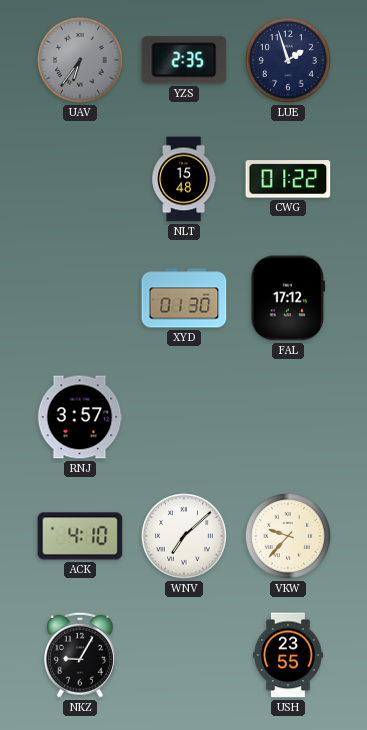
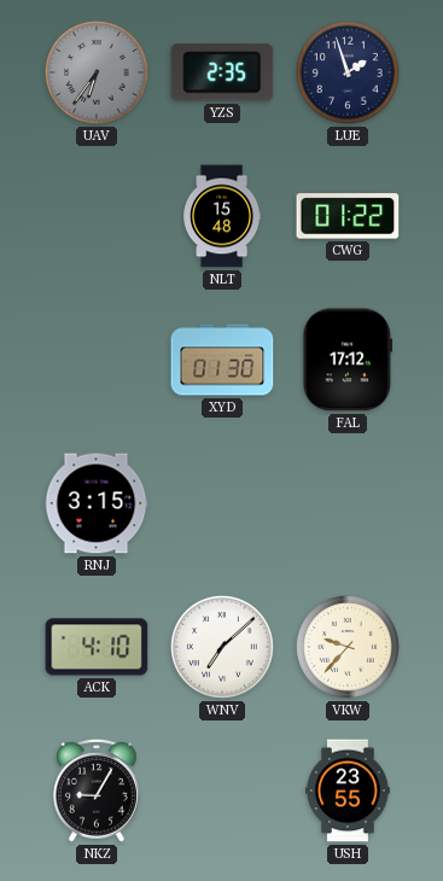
RNJ: 3:57 -> 3:15 (97, 503)
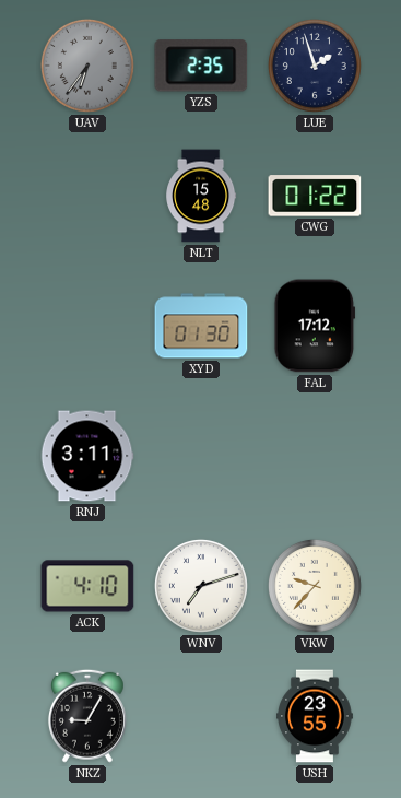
RNJ: 3:15 -> 3:11 (87, 456)
WNV: 7:08 -> 7:12 (201, 586)
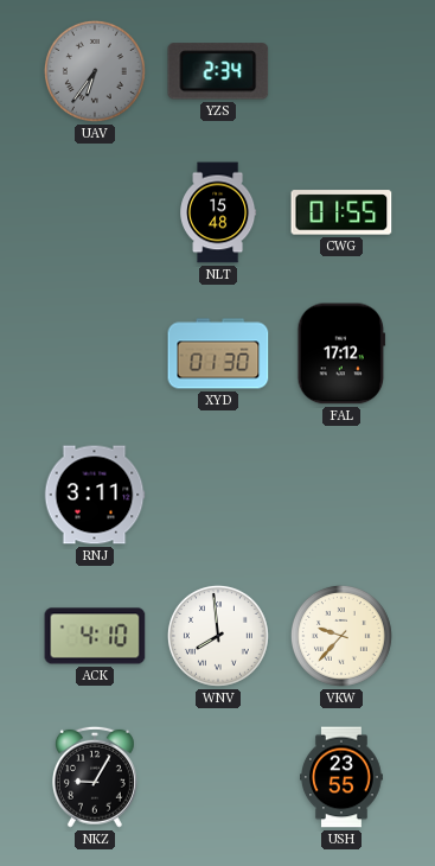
YZS: 2:35 -> 2:34 (218, 71)
LUE: 1:57 -> none (315, 66)
CWG: 01:22 -> 01:55 (341, 212)
WNV: 7:12 -> 7:59 (218, 636)
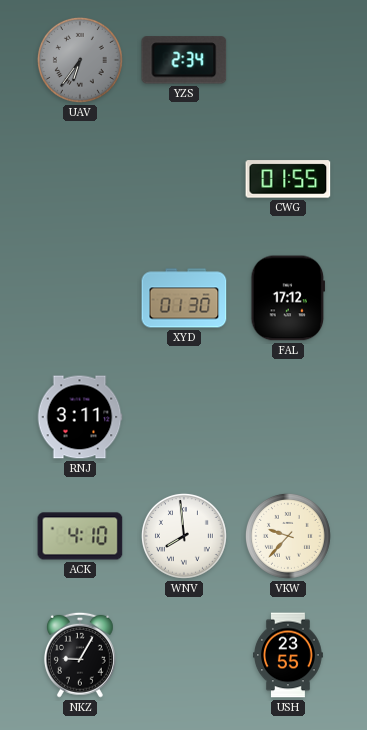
NLT: 15:48 -> none (218, 212)
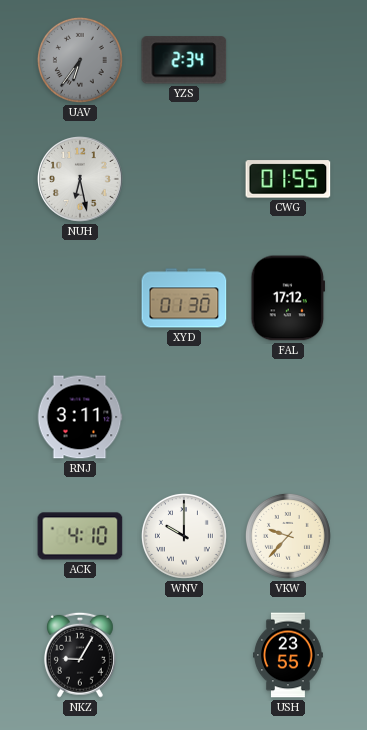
NUH: none -> 6:28 (81, 180)
WNV: 7:59 -> 10:00 (184, 536)
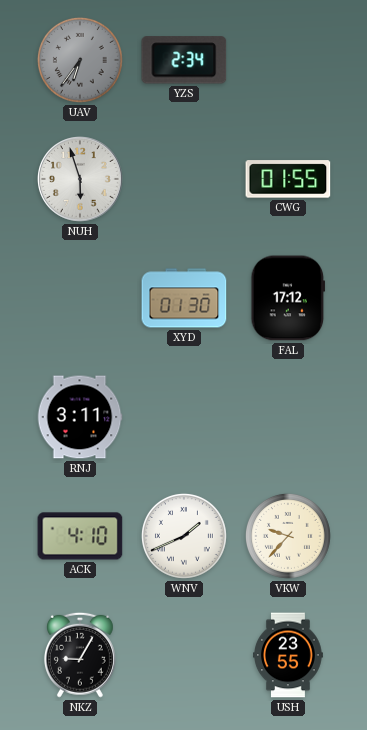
NUH: 6:28 -> 5:57 (81, 180)
WNV: 10:00 -> 1:41 (184, 536)
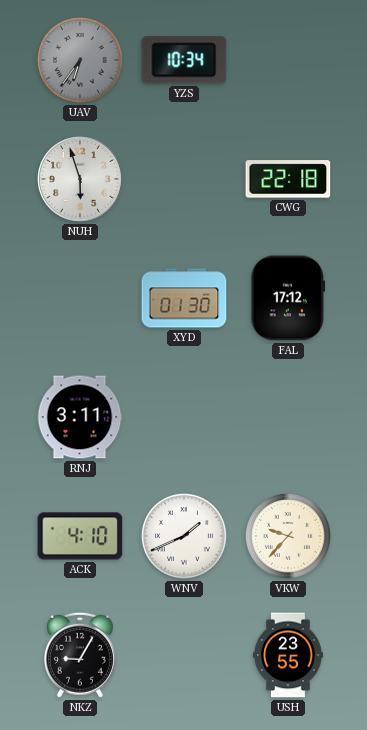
YZS: 2:34 -> 10:34 (184, 60)
CWG: 01:55 -> 22:18 (288, 179)
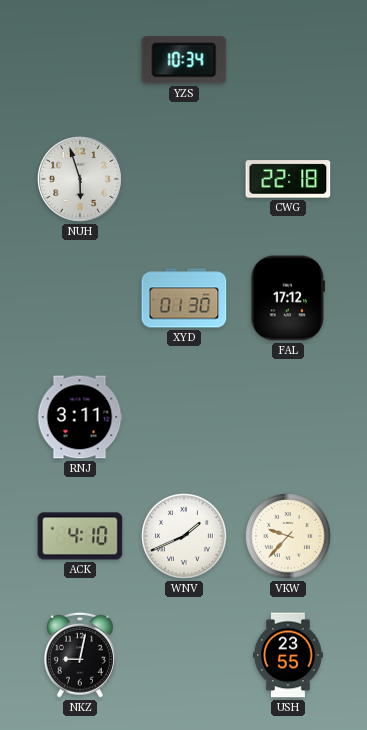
UAV: 6:36 -> none (80, 60)
NKZ: 9:05 -> 9:02 (80, 655)
